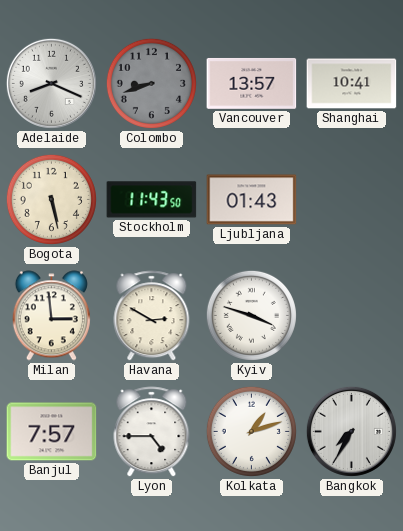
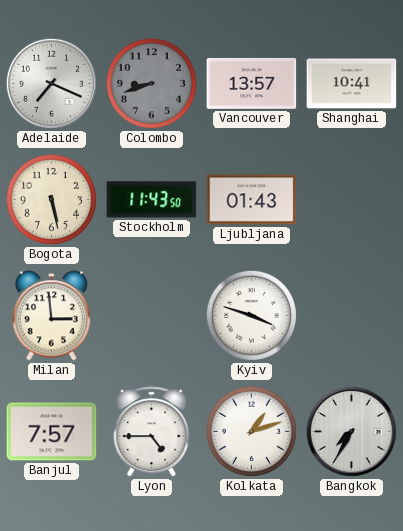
Adelaide: 8:19 -> 7:19 (51, 83)
Havana: 2:50 -> none (152, 316)
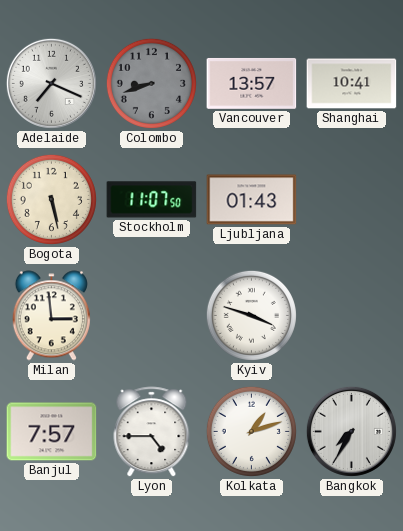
Stockholm: 11:43 -> 11:07 (152, 200)
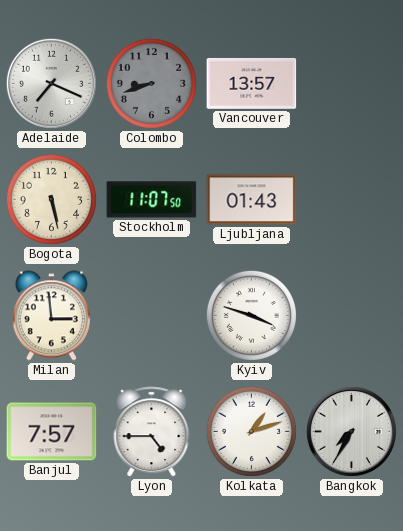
Shanghai: 10:41 -> none (352, 84)
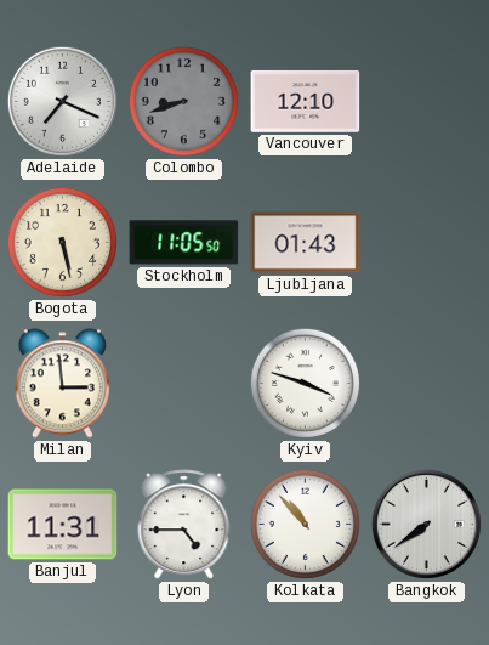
Vancouver: 13:57 -> 12:10 (306, 101)
Stockholm: 11:07 -> 11:05 (184, 243)
Banjul: 7:57 -> 11:31 (63, 525)
Kolkata: 1:12 -> 10:53 (305, 524)
Bangkok: 7:35 -> 7:39 (426, 524)
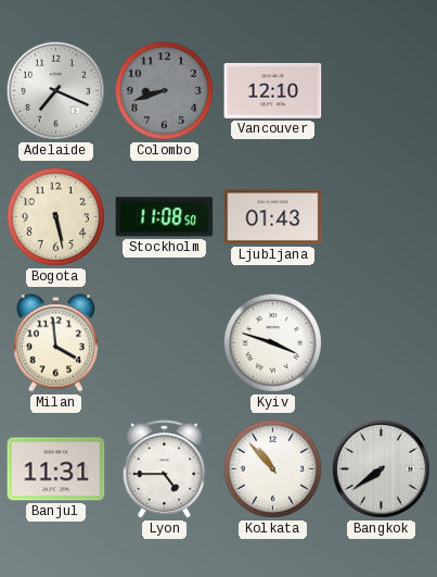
Stockholm: 11:05 -> 11:08 (165, 217)
Milan: 2:59 -> 3:59 (55, 343)
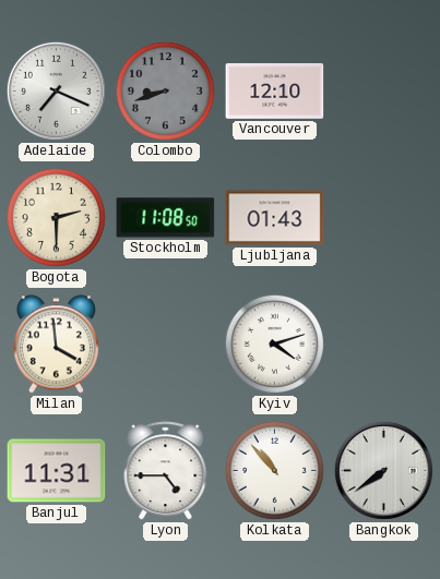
Bogota: 5:28 -> 2:30 (56, 217)
Kyiv: 3:48 -> 4:12 (274, 343)
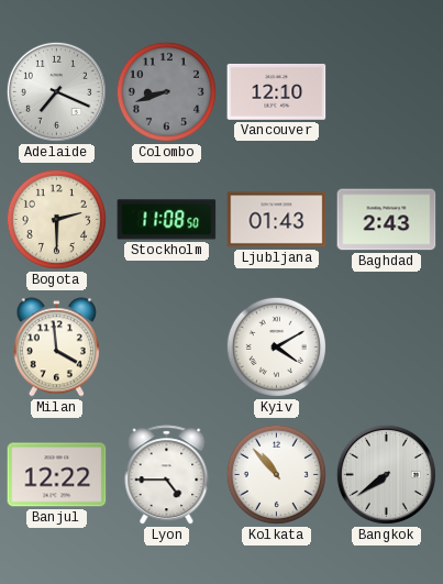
Baghdad: none -> 2:43 (387, 220)
Kyiv: 4:12 -> 4:10 (276, 346)
Banjul: 11:31 -> 12:22 (57, 475)
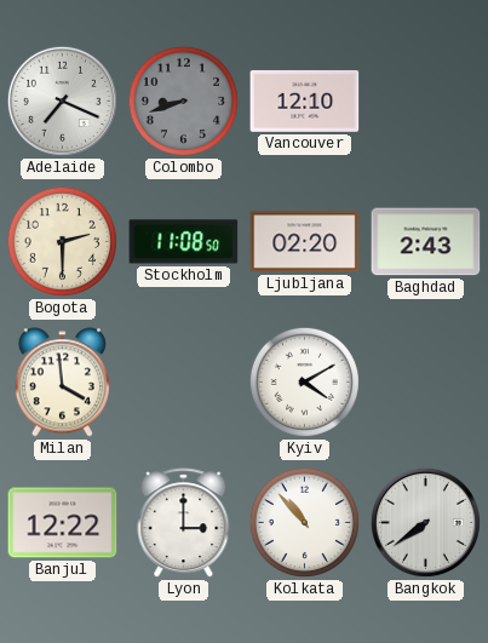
Ljubljana: 01:43 -> 02:20 (305, 242)
Lyon: 4:45 -> 3:00 (184, 523)
